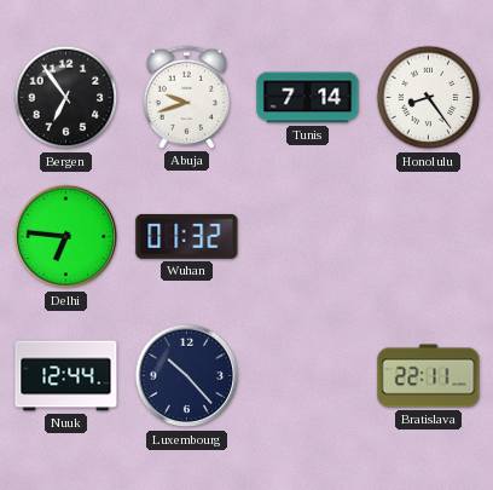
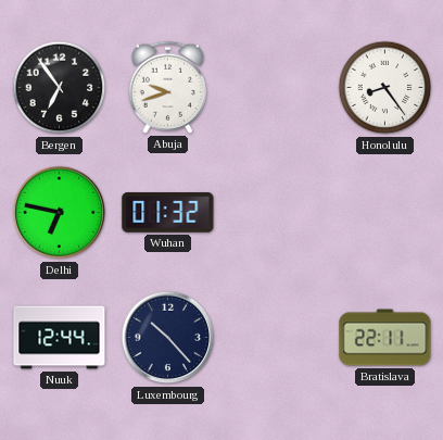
Tunis: 7:14 -> none (308, 98)
Delhi: 6:46 -> 6:47 (60, 213)
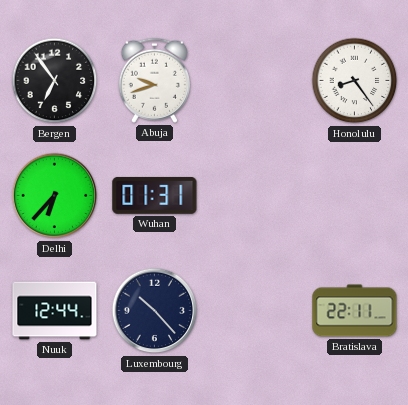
Delhi: 6:47 -> 6:37 (55, 196)
Wuhan: 01:32 -> 01:31 (155, 195)
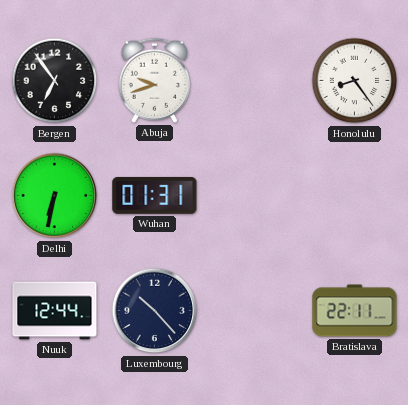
Delhi: 6:37 -> 6:32 (55, 196)
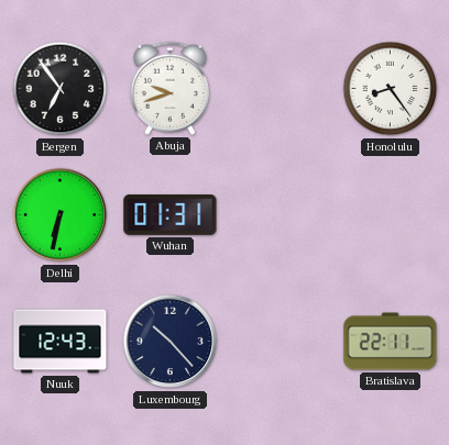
Nuuk: 12:44 -> 12:43 (61, 342)
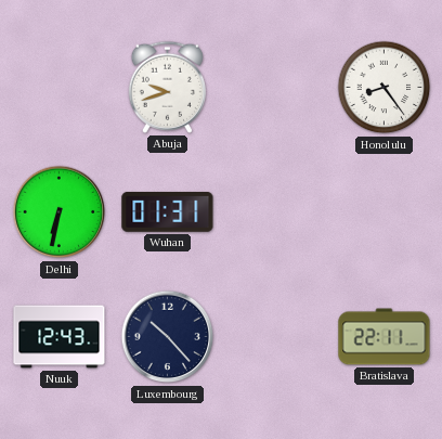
Bergen: 6:54 -> none (61, 89)
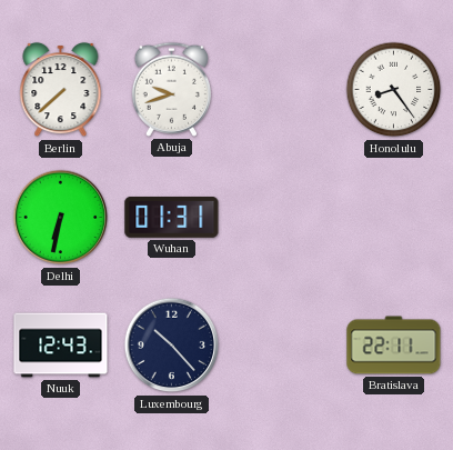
Berlin: none -> 7:38 (61, 90)
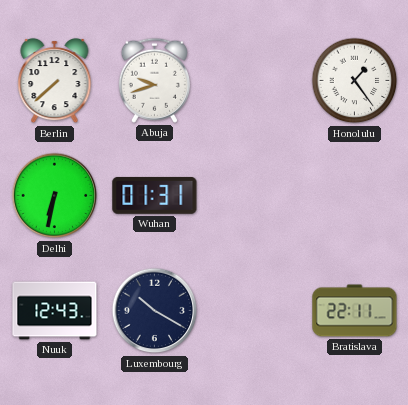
Honolulu: 8:24 -> 1:24 (355, 81)
Luxembourg: 10:23 -> 10:20 (155, 311)
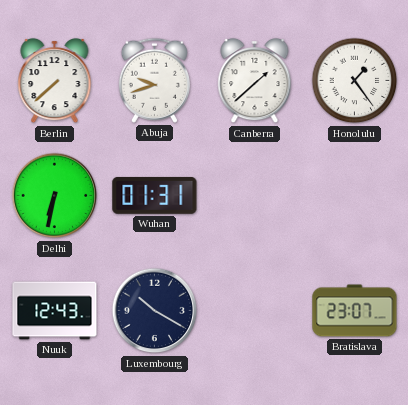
Canberra: none -> 1:38 (255, 81)
Bratislava: 22:11 -> 23:07 (355, 311)
